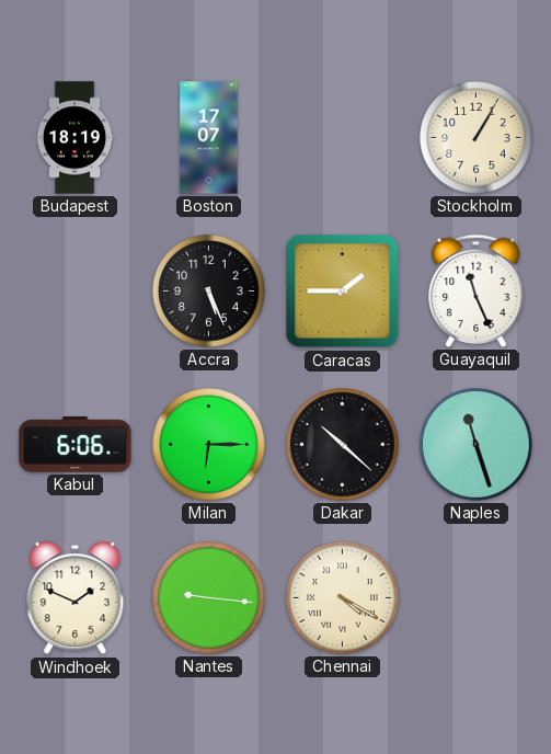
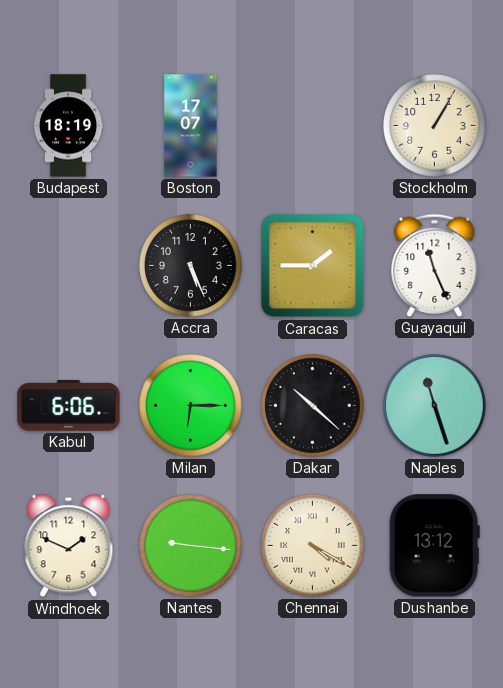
Dushanbe: none -> 13:12 (434, 546)
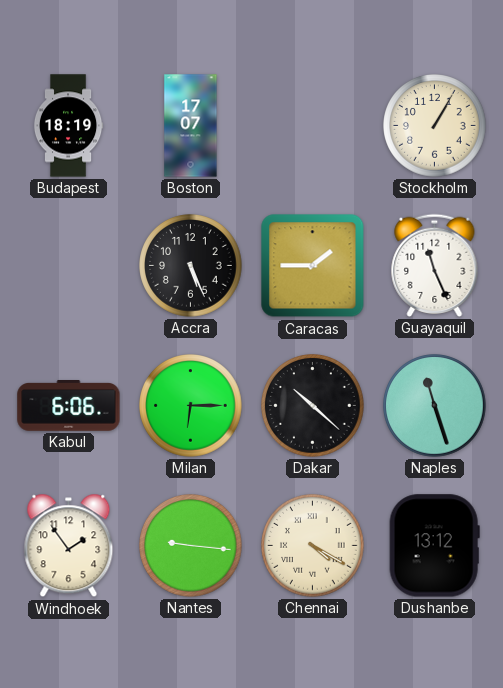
Windhoek: 1:49 -> 1:54 (69, 546)
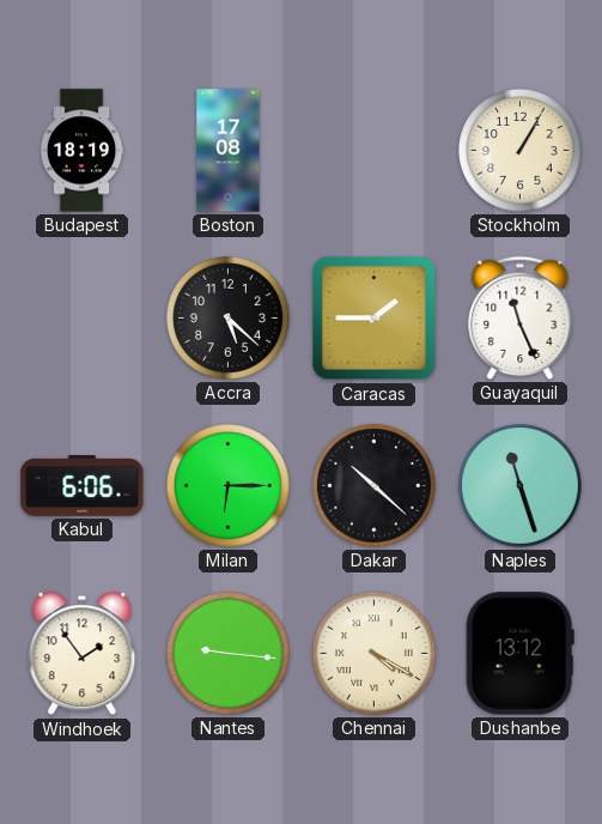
Boston: 17:07 -> 17:08 (229, 151)
Accra: 5:26 -> 5:22 (229, 319)
